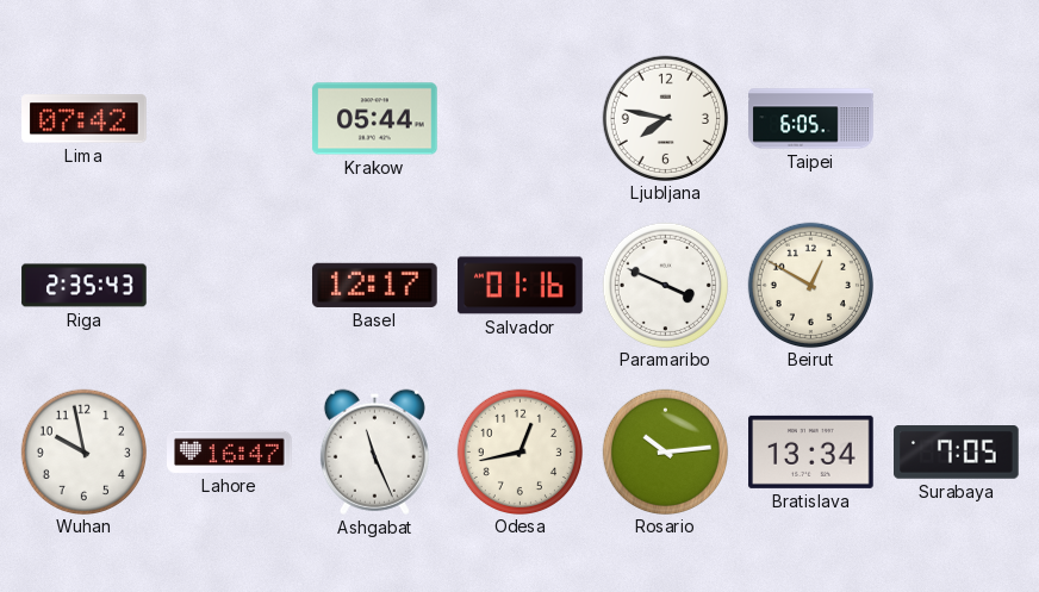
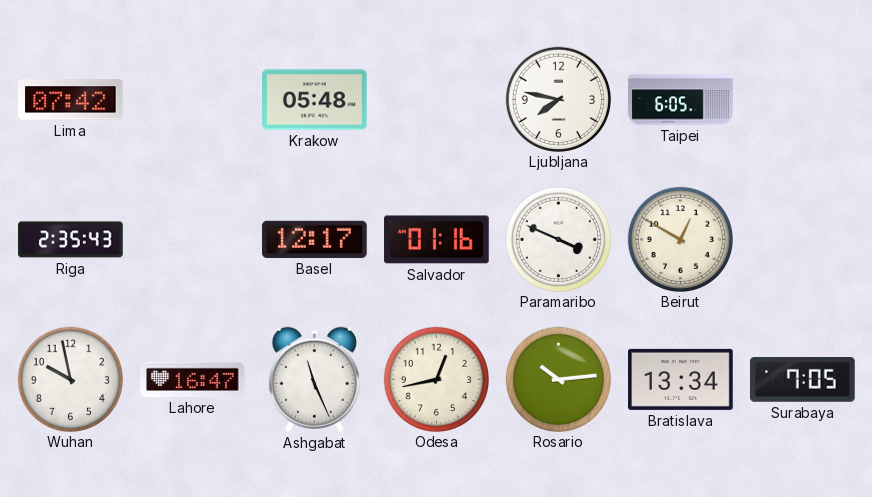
Krakow: 05:44 -> 05:48 (315, 100)
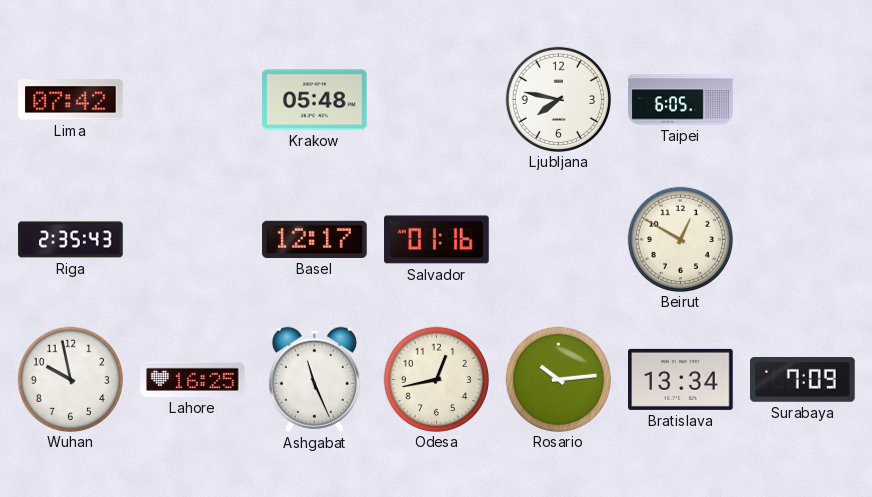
Paramaribo: 3:49 -> none (558, 239)
Lahore: 16:47 -> 16:25 (193, 379)
Surabaya: 7:05 -> 7:09 (803, 380)
